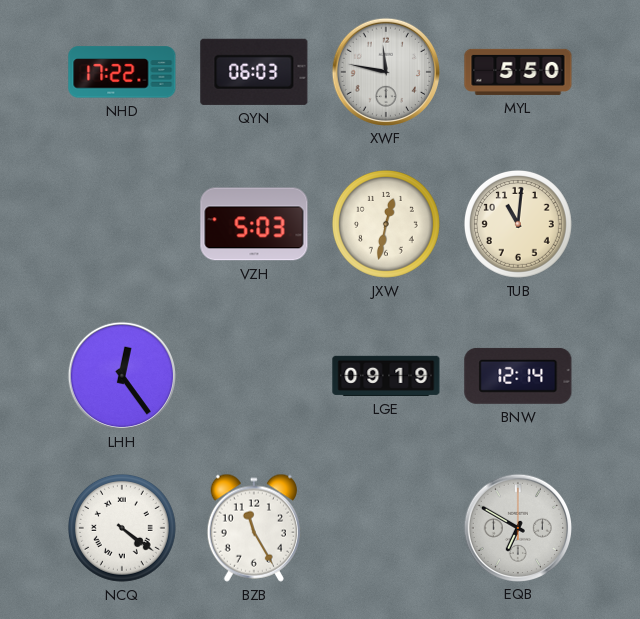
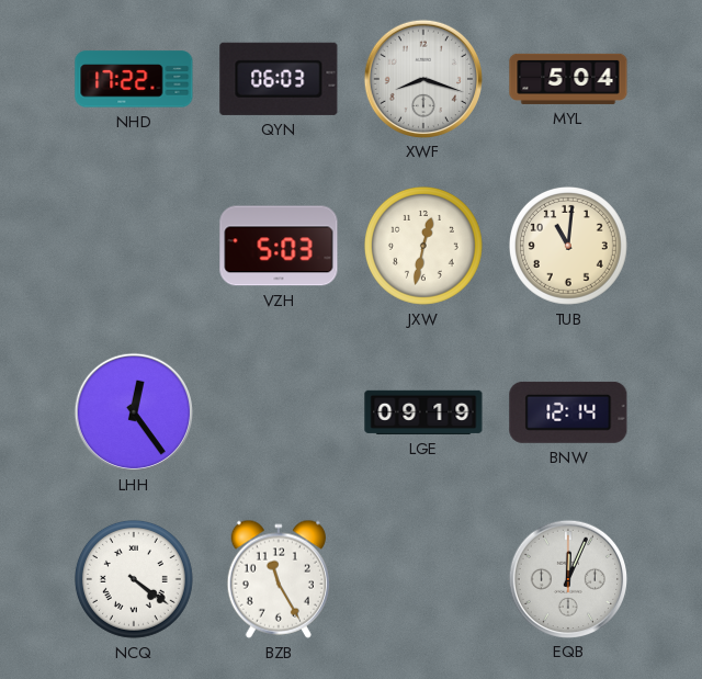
XWF: 11:47 -> 8:18 (422, 78)
MYL: 5:50 -> 5:04 (568, 79)
EQB: 6:50 -> 12:04 (567, 578)
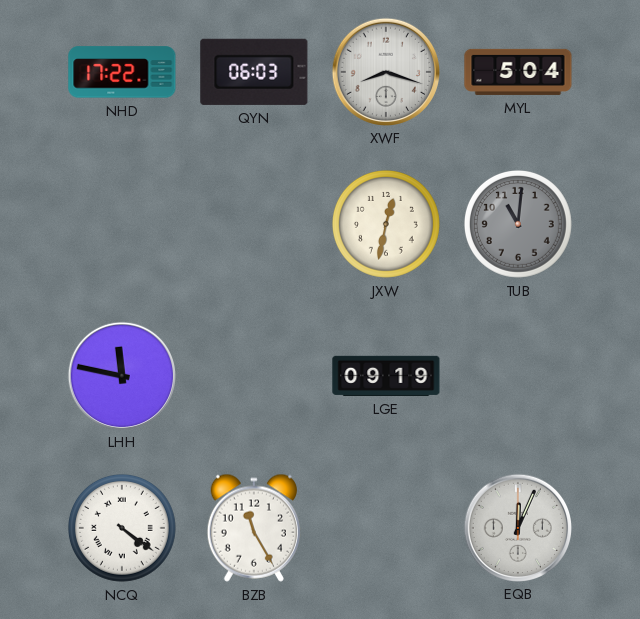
VZH: 5:03 -> none (279, 246)
TUB dial: cream -> grey (518, 224)
LHH: 12:24 -> 11:47 (121, 375)
BNW: 12:14 -> none (568, 412)
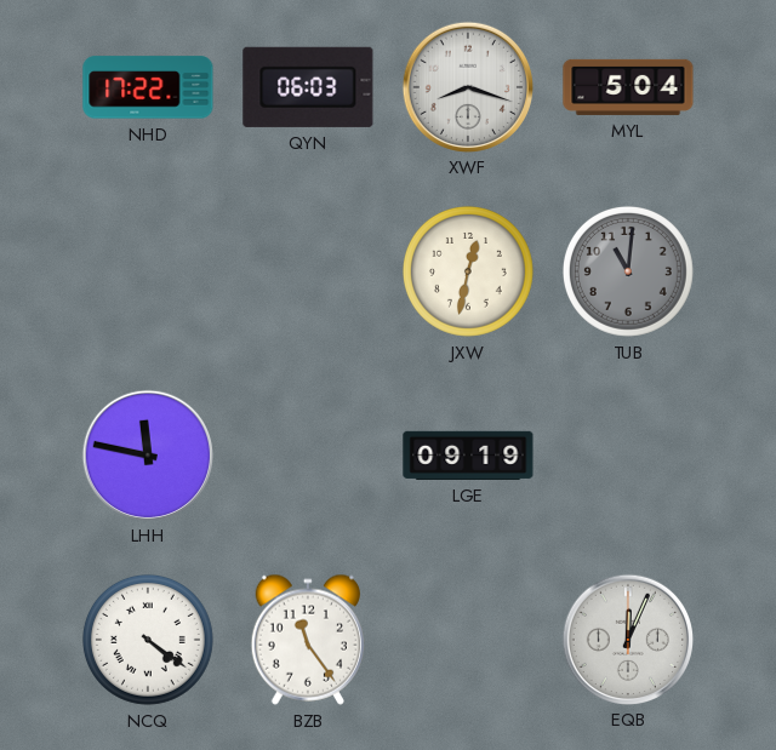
BZB: 11:25 -> 11:24 (308, 640)
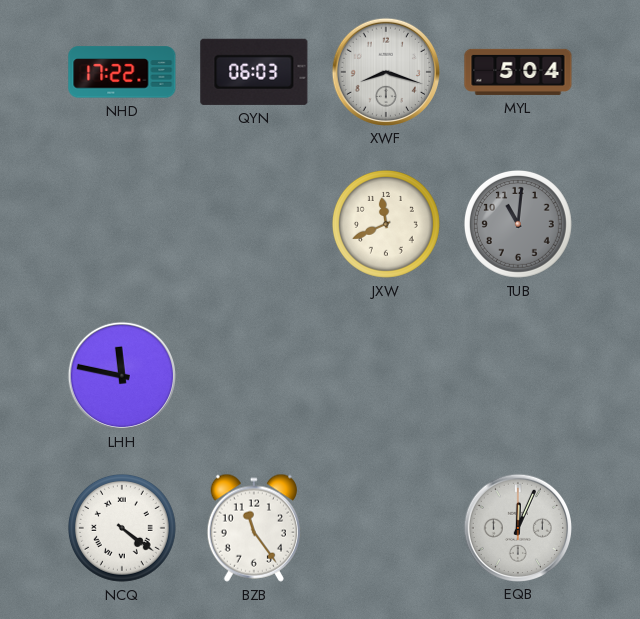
JXW: 12:32 -> 11:41 (386, 224)
LGE: 09:19 -> none (468, 456)
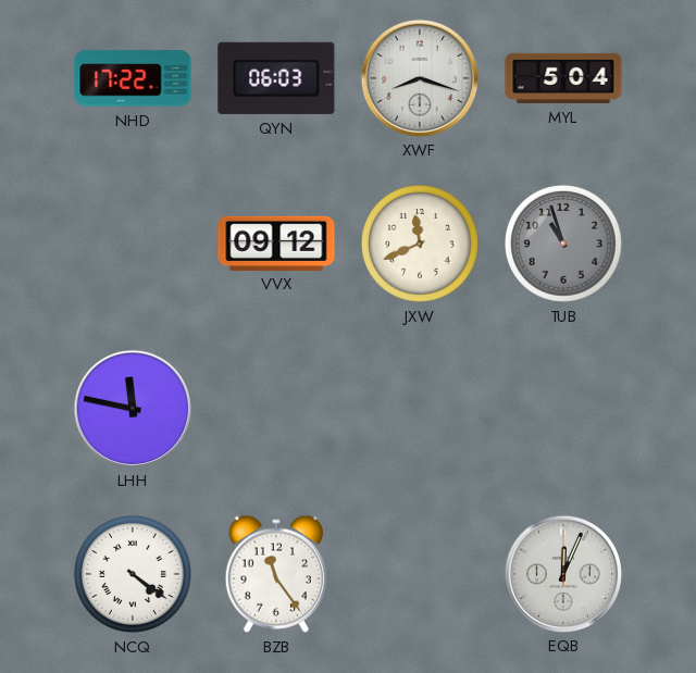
VVX: none -> 09:12 (276, 242)
TUB: 11:01 -> 10:57 (563, 244)
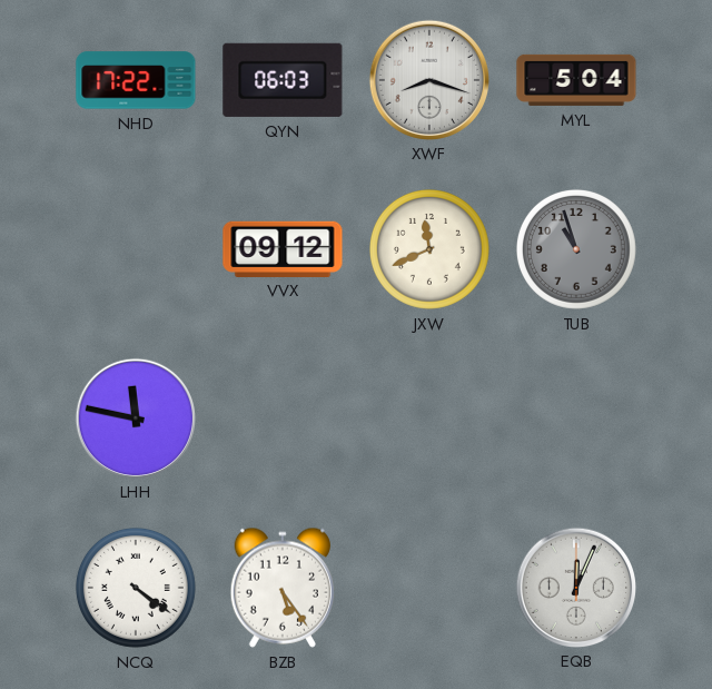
BZB: 11:24 -> 5:24 (283, 588)
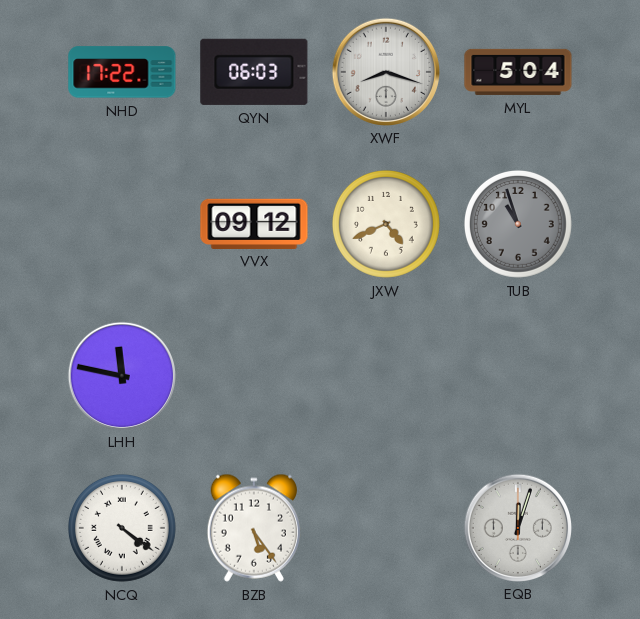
JXW: 11:41 -> 4:41 (386, 224)
EQB: 12:04 -> 12:03 (517, 527)
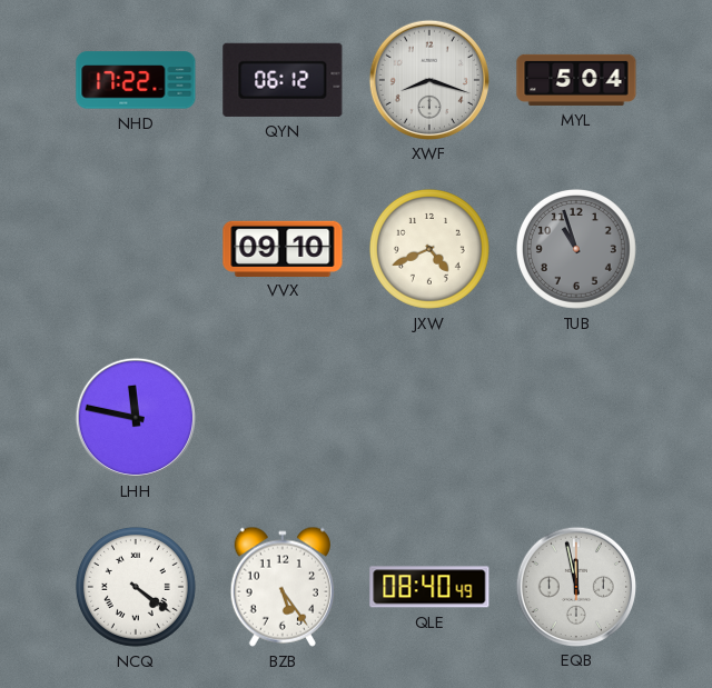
QYN: 06:03 -> 06:12 (283, 80)
VVX: 09:12 -> 09:10 (283, 248)
QLE: none -> 08:40 (429, 587)
EQB: 12:03 -> 11:58 (575, 586)
